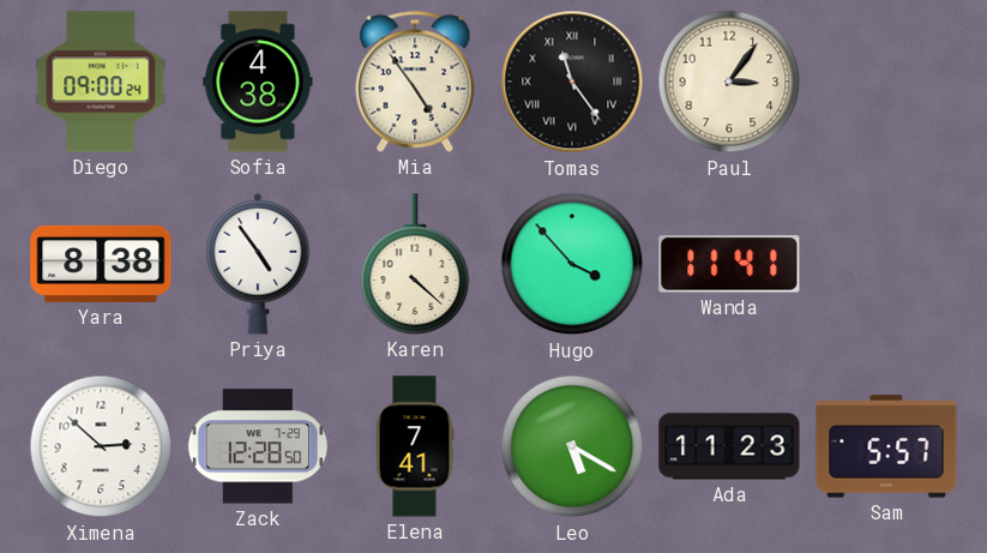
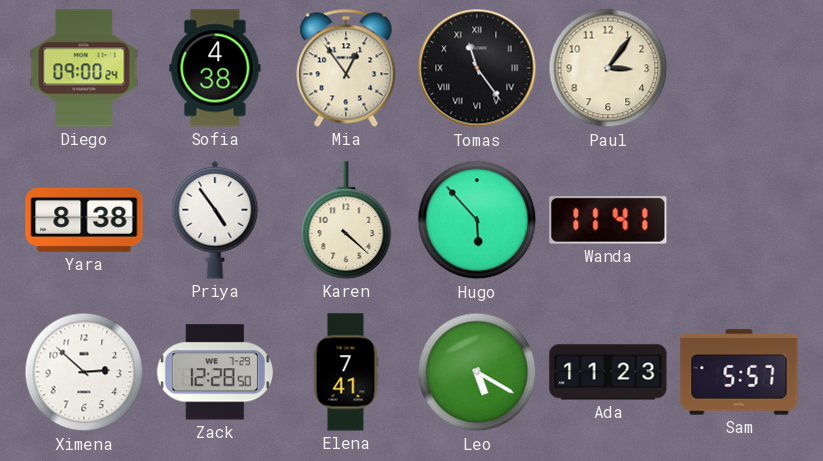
Mia: 4:54 -> 12:54 (346, 68)
Hugo: 3:53 -> 5:53 (477, 220)
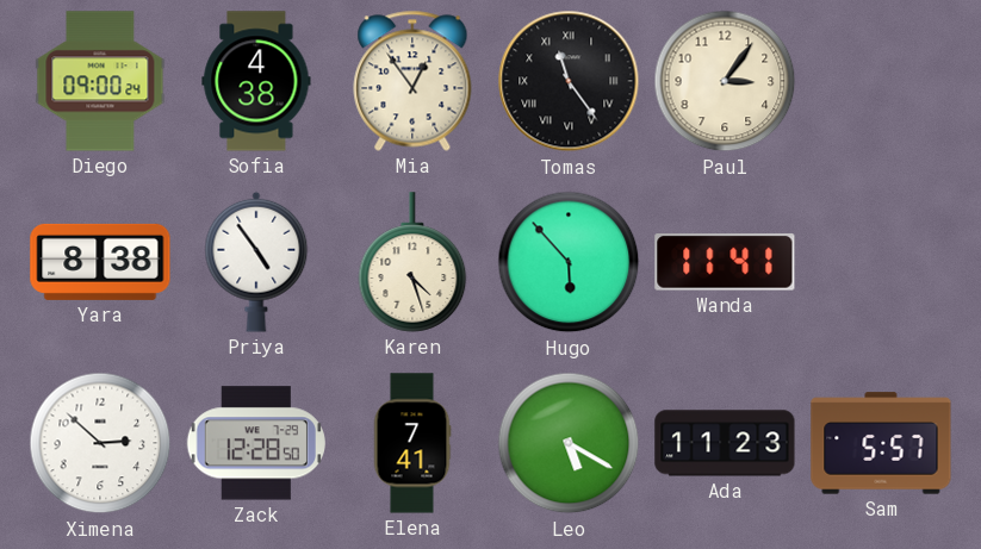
Karen: 4:22 -> 4:27 (412, 262)
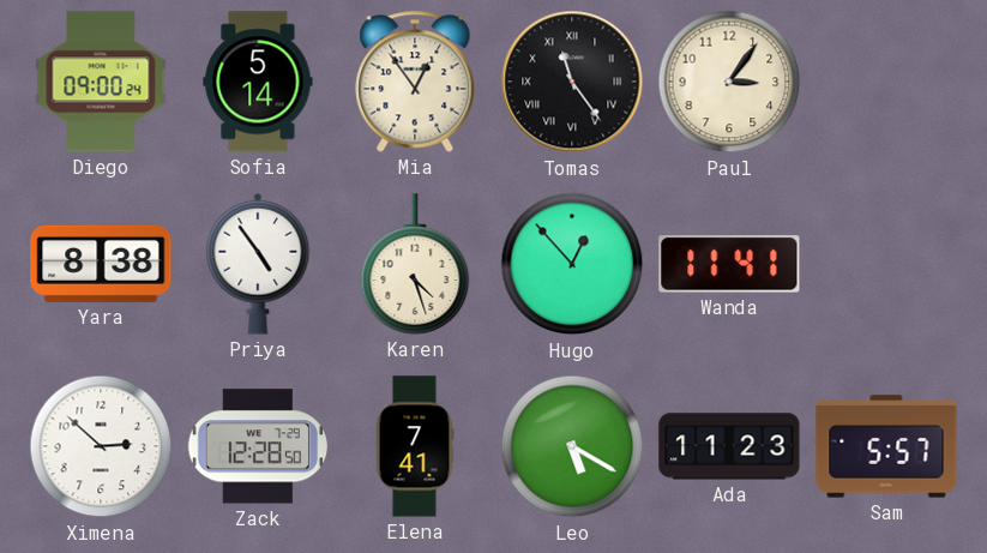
Sofia: 4:38 -> 5:14 (258, 82)
Hugo: 5:53 -> 12:53 (572, 264)
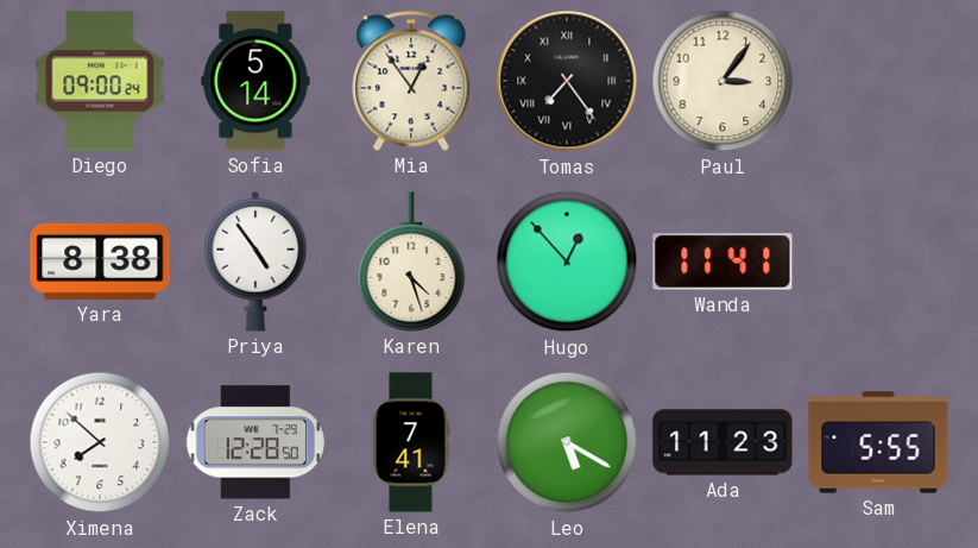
Tomas: 11:24 -> 7:24 (567, 81)
Ximena: 2:52 -> 7:52 (100, 442)
Sam: 5:57 -> 5:55 (878, 442)
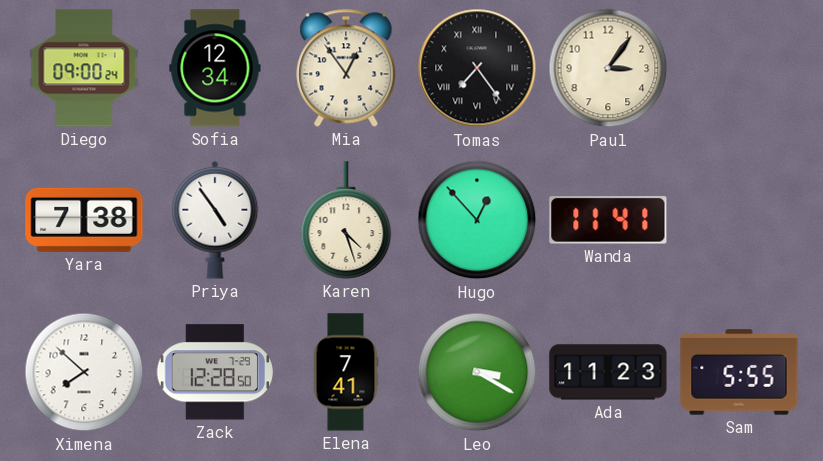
Sofia: 5:14 -> 12:34 (215, 68)
Yara: 8:38 -> 7:38 (84, 220)
Leo: 5:20 -> 3:20 (477, 372)
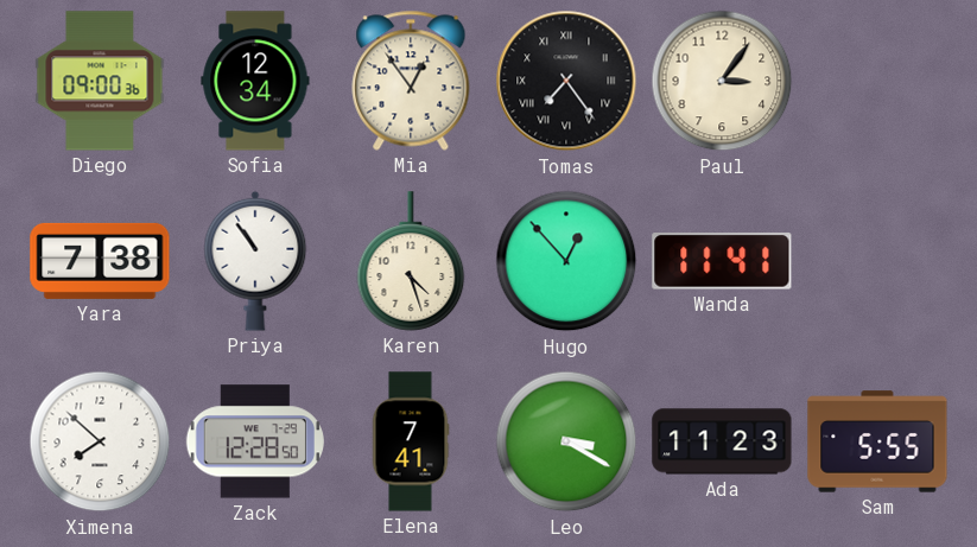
Diego: 09:00:24 -> 09:00:36 (100, 81)
Priya: 4:54 -> 10:54 (255, 261)
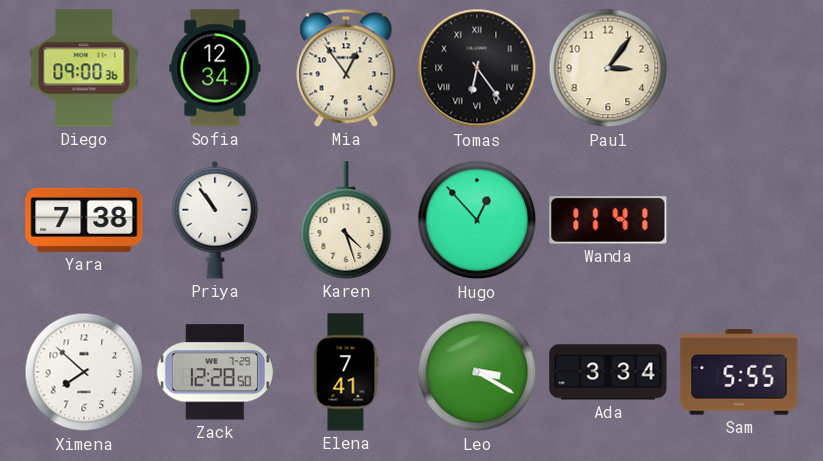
Tomas: 7:24 -> 6:24 (477, 68)
Ada: 11:23 -> 3:34 (608, 372)
